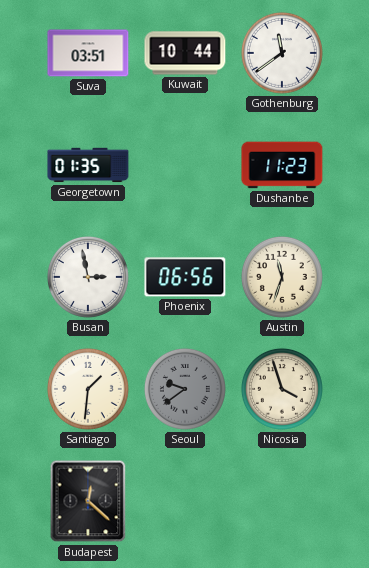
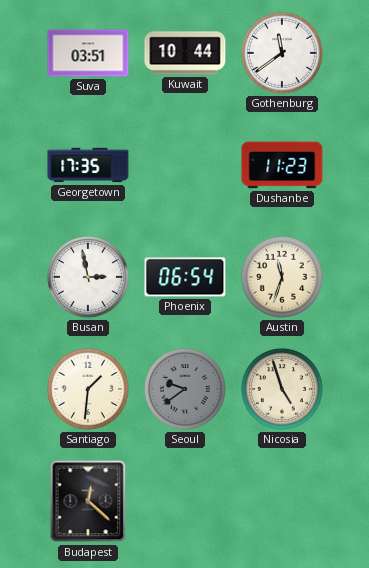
Georgetown: 01:35 -> 17:35 (88, 165)
Phoenix: 06:56 -> 06:54 (185, 277)
Nicosia: 3:57 -> 4:57 (282, 389)
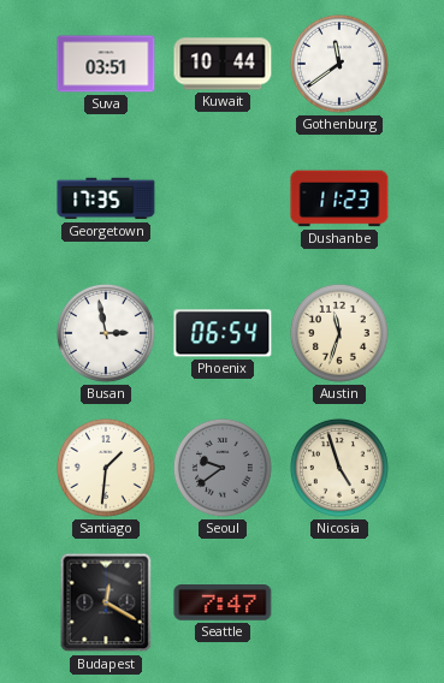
Budapest: 12:22 -> 12:20 (106, 602)
Seattle: none -> 7:47 (223, 604)
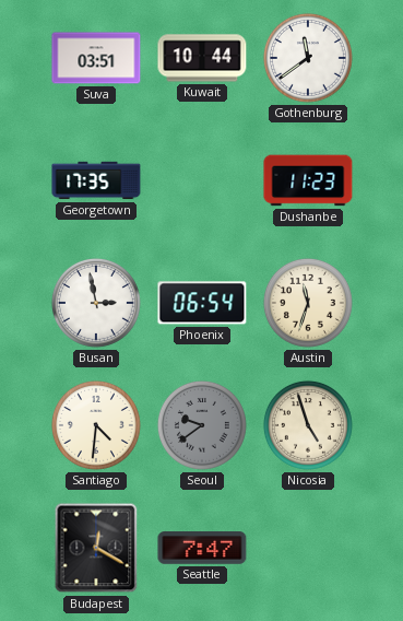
Santiago: 1:31 -> 4:31 (96, 425)
